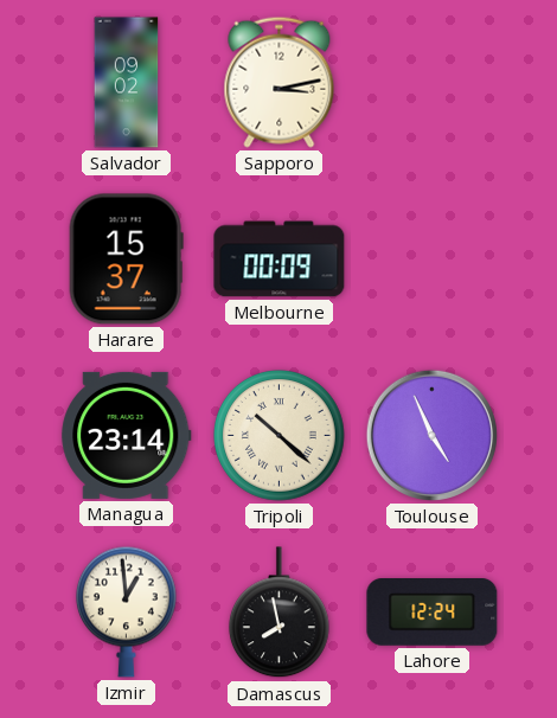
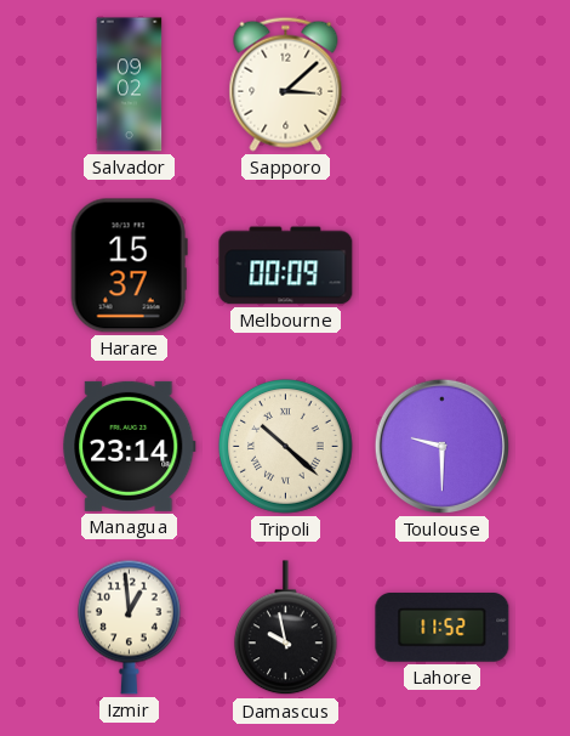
Sapporo: 3:13 -> 3:08 (286, 84)
Toulouse: 4:56 -> 9:30 (441, 446)
Damascus: 7:58 -> 9:58 (286, 628)
Lahore: 12:24 -> 11:52 (443, 628)
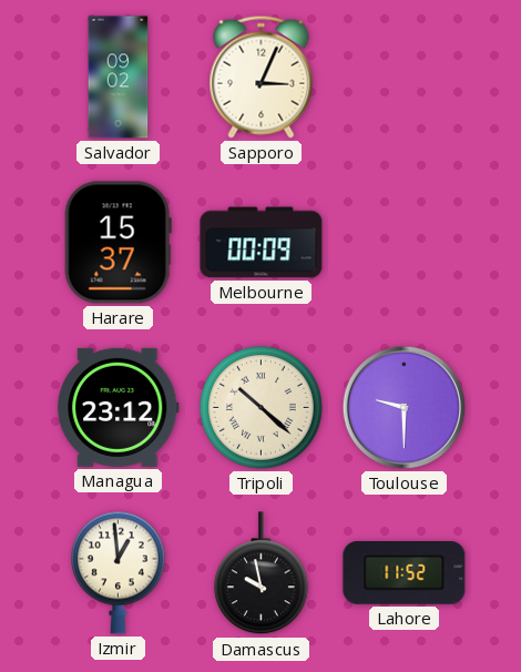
Sapporo: 3:08 -> 3:04 (262, 77)
Managua: 23:14 -> 23:12 (119, 407)
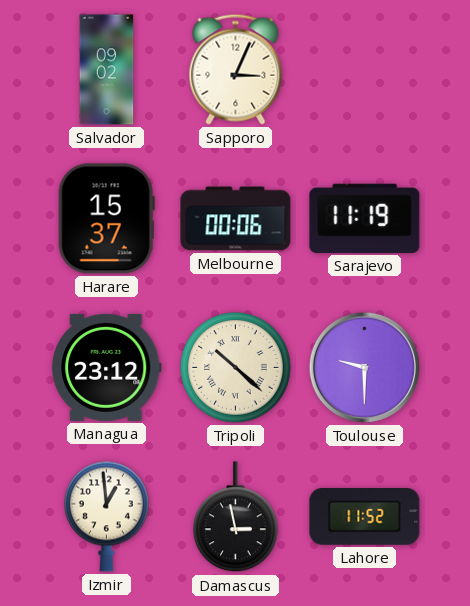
Melbourne: 00:09 -> 00:06 (236, 219)
Sarajevo: none -> 11:19 (365, 218)
Damascus: 9:58 -> 2:58 (236, 517)
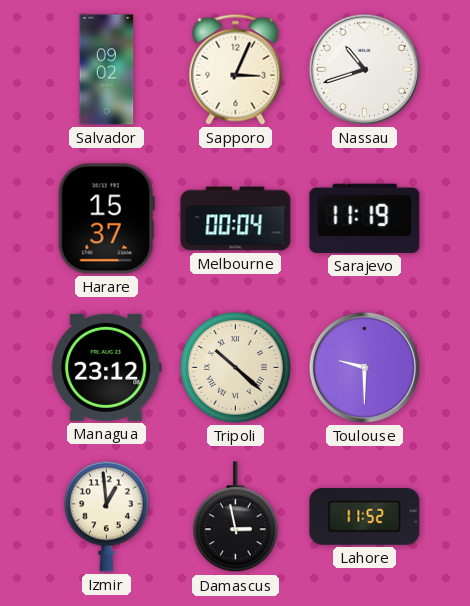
Nassau: none -> 10:42 (364, 69)
Melbourne: 00:06 -> 00:04 (236, 219)
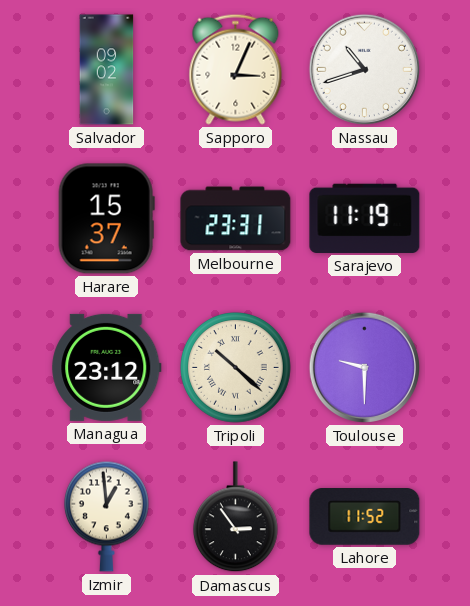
Melbourne: 00:04 -> 23:31 (236, 219)
Damascus: 2:58 -> 2:54 (236, 517)
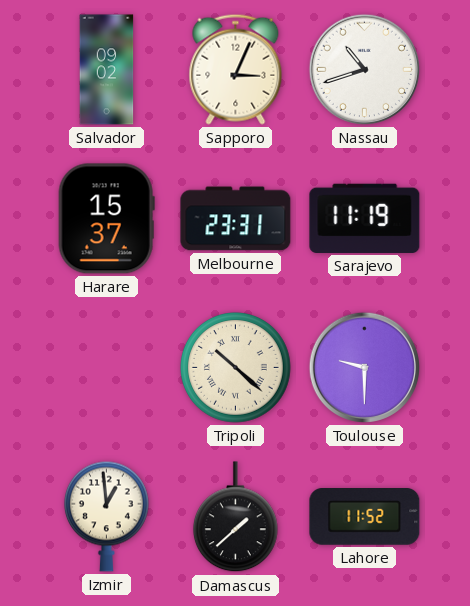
Managua: 23:12 -> none (107, 367)
Damascus: 2:54 -> 1:38 (236, 517)
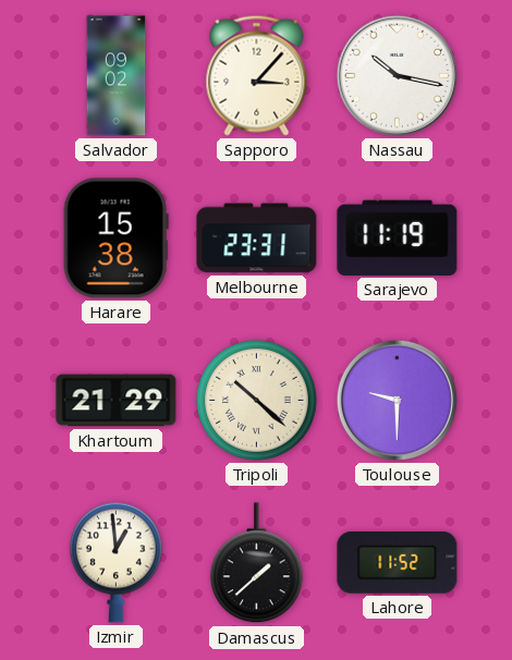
Sapporo: 3:04 -> 3:07 (257, 75)
Nassau: 10:42 -> 10:17 (397, 75)
Harare: 15:37 -> 15:38 (115, 239)
Khartoum: none -> 21:29 (117, 401)
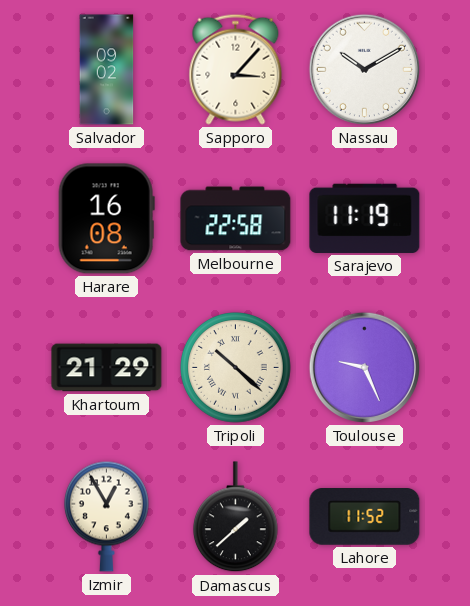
Nassau: 10:17 -> 10:10 (364, 69)
Harare: 15:38 -> 16:08 (106, 219)
Melbourne: 23:31 -> 22:58 (236, 219)
Toulouse: 9:30 -> 9:26 (364, 367)
Izmir: 12:59 -> 12:55 (107, 516)
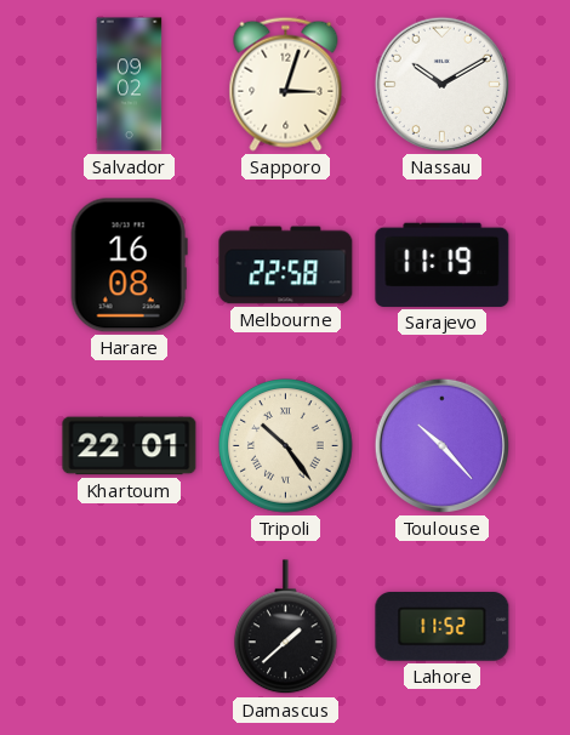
Sapporo: 3:07 -> 3:03 (286, 84)
Khartoum: 21:29 -> 22:01 (130, 446)
Tripoli: 10:22 -> 10:24 (286, 446)
Toulouse: 9:26 -> 10:23 (441, 445)
Izmir: 12:55 -> none (107, 516)
